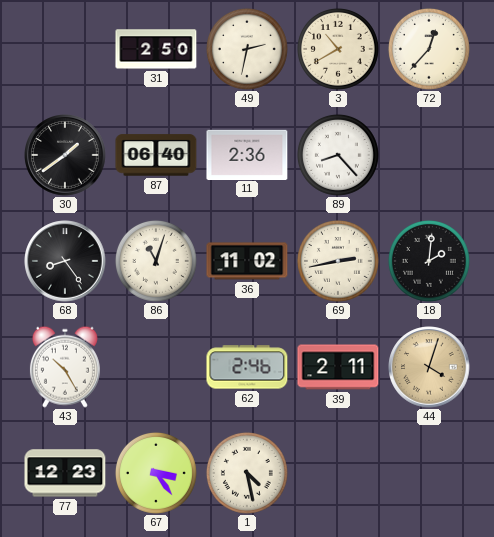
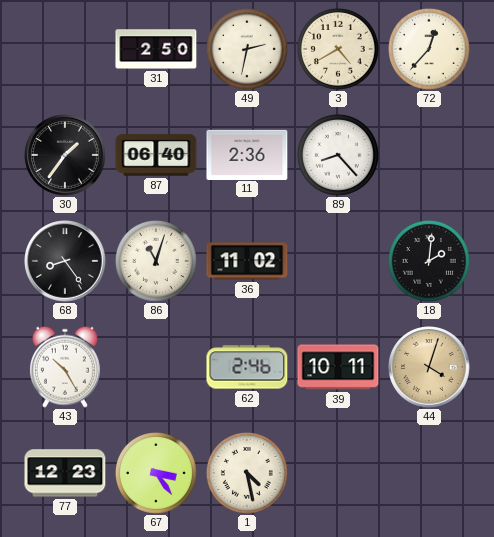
3: 10:40 -> 4:40 (338, 49)
30: 1:39 -> 1:36 (65, 155)
69: 2:43 -> none (338, 261)
39: 2:11 -> 10:11 (338, 367)
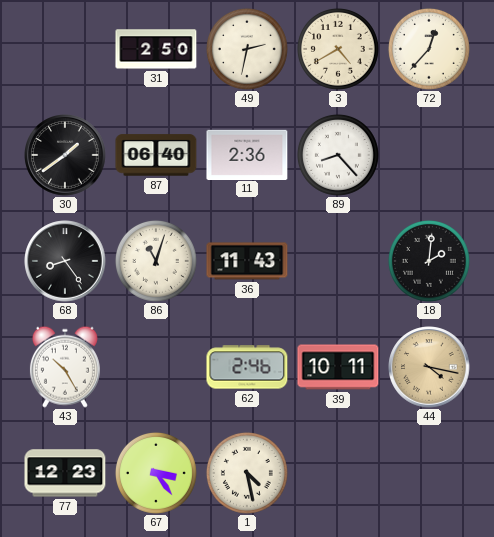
30: 1:36 -> 1:39 (65, 155)
36: 11:02 -> 11:43 (247, 261)
44: 4:03 -> 4:17 (429, 367)
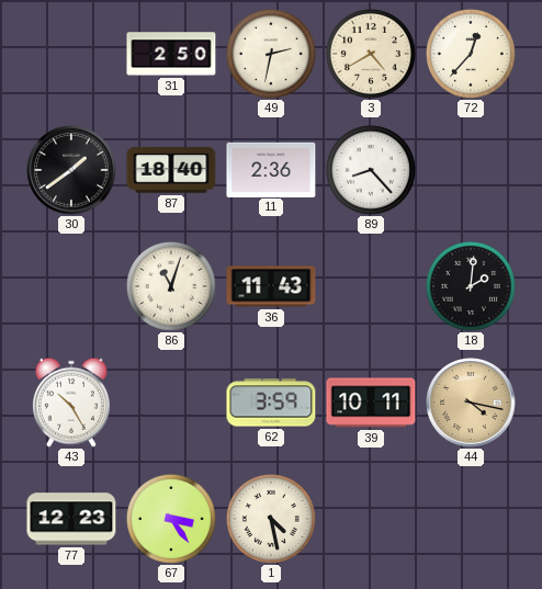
87: 06:40 -> 18:40 (171, 170)
68: 8:24 -> none (65, 261)
62: 2:46 -> 3:59 (271, 403)
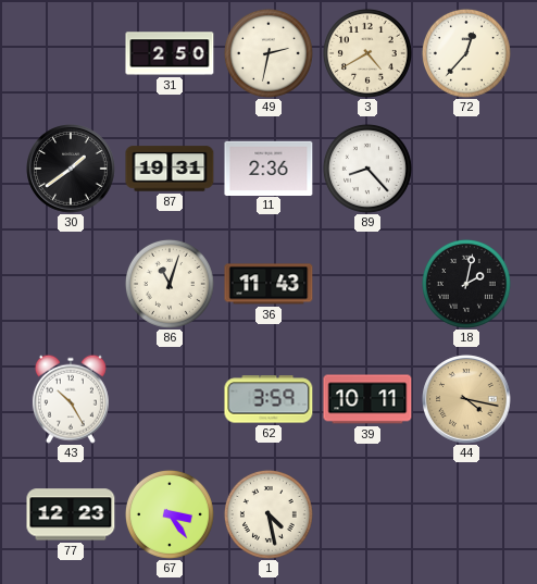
87: 18:40 -> 19:31 (170, 169)
18: 2:01 -> 2:02 (466, 284)
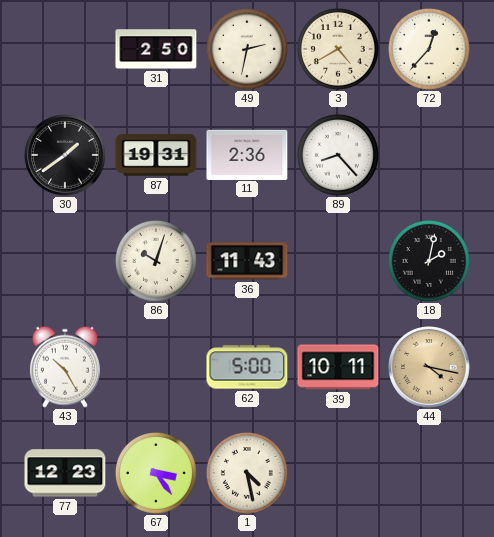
86: 11:03 -> 10:03 (156, 261)
62: 3:59 -> 5:00 (247, 367)
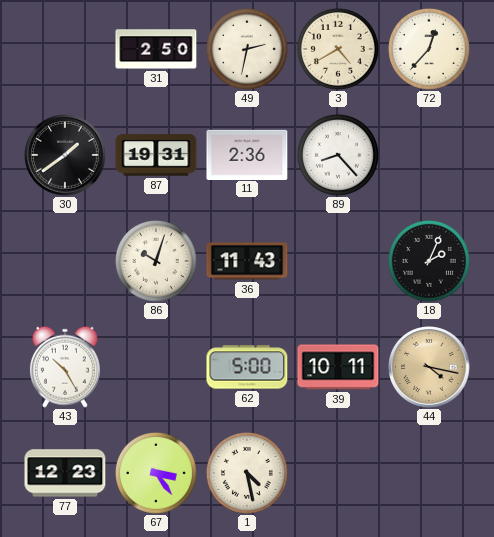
18: 2:02 -> 2:04 (429, 261)
